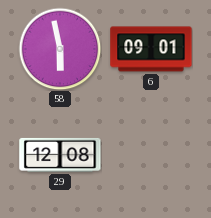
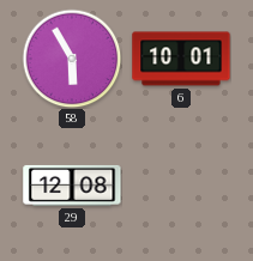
58: 5:58 -> 5:55 (72, 59)
6: 09:01 -> 10:01 (181, 59)
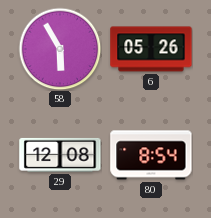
6: 10:01 -> 05:26 (151, 49)
80: none -> 8:54 (151, 155)
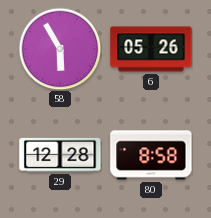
29: 12:08 -> 12:28 (60, 155)
80: 8:54 -> 8:58 (151, 155)
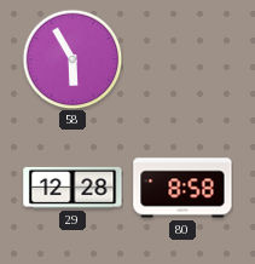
6: 05:26 -> none (151, 49)
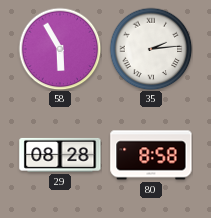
35: none -> 2:14 (151, 49)
29: 12:28 -> 08:28 (60, 155)
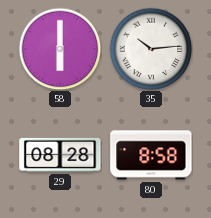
58: 5:55 -> 6:00 (60, 49)
35: 2:14 -> 10:14 (151, 49)
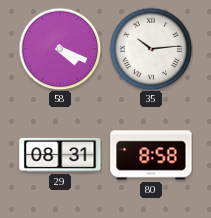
58: 6:00 -> 4:19 (60, 49)
29: 08:28 -> 08:31 (60, 155)
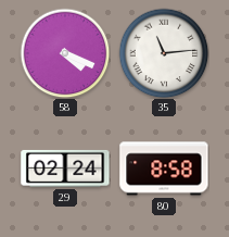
35: 10:14 -> 11:14 (164, 53)
29: 08:31 -> 02:24 (65, 169)
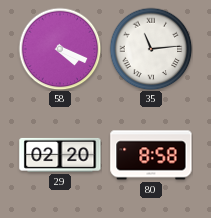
29: 02:24 -> 02:20 (60, 155)
